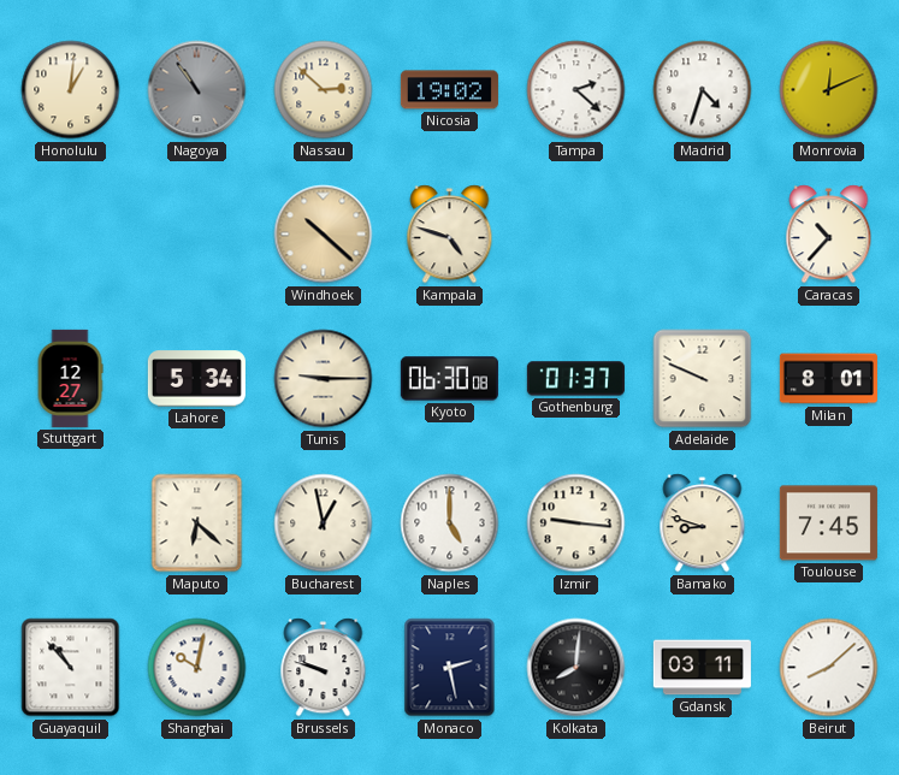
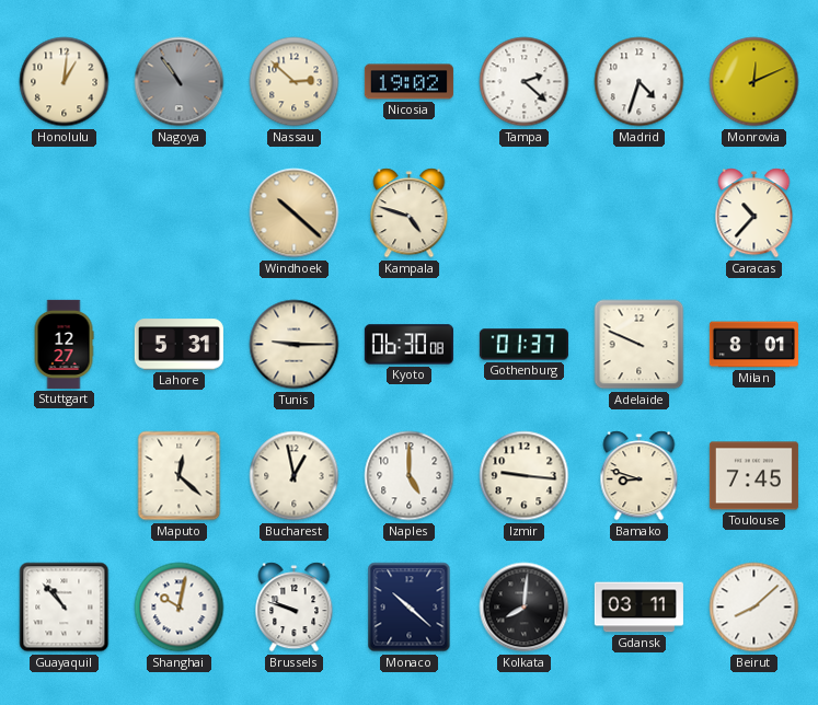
Lahore: 5:34 -> 5:31 (178, 345)
Maputo: 6:22 -> 12:22 (180, 476)
Monaco: 2:28 -> 10:22 (410, 608)
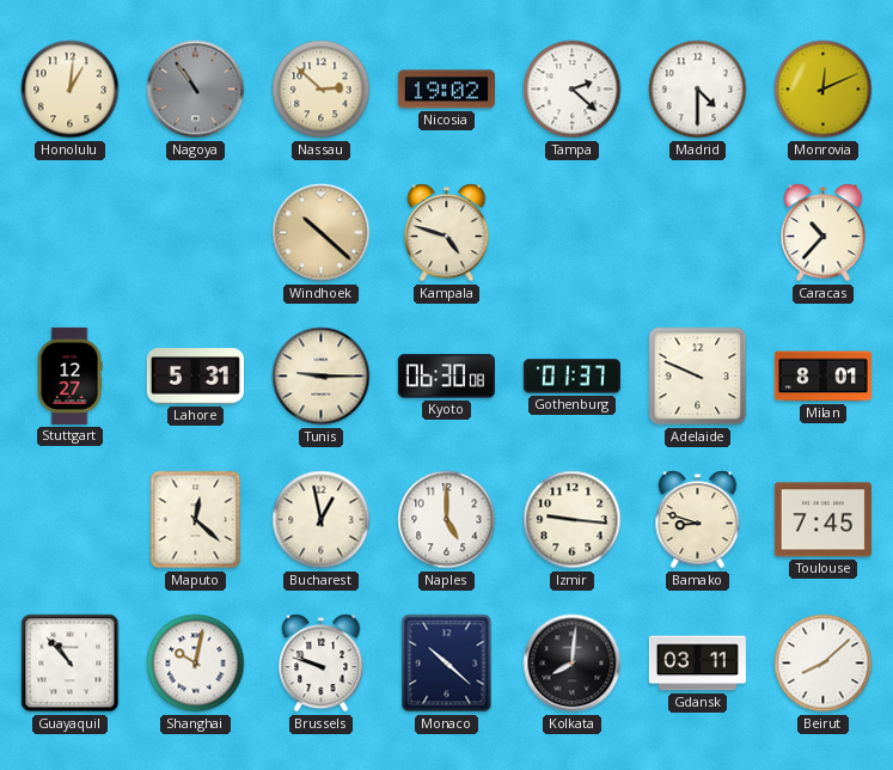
Madrid: 4:33 -> 4:30 (698, 90)
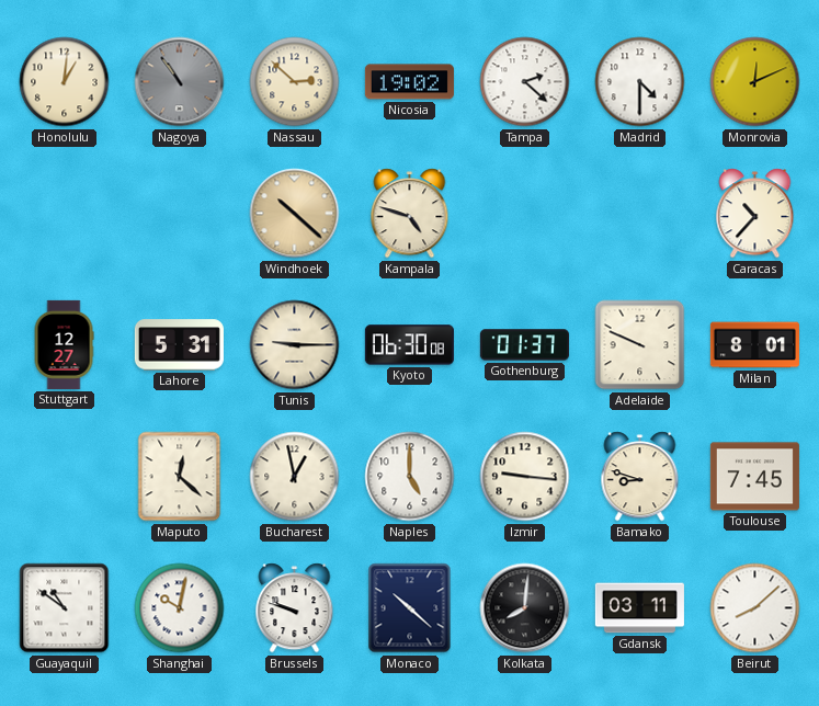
Guayaquil: 10:53 -> 10:51 (65, 608)
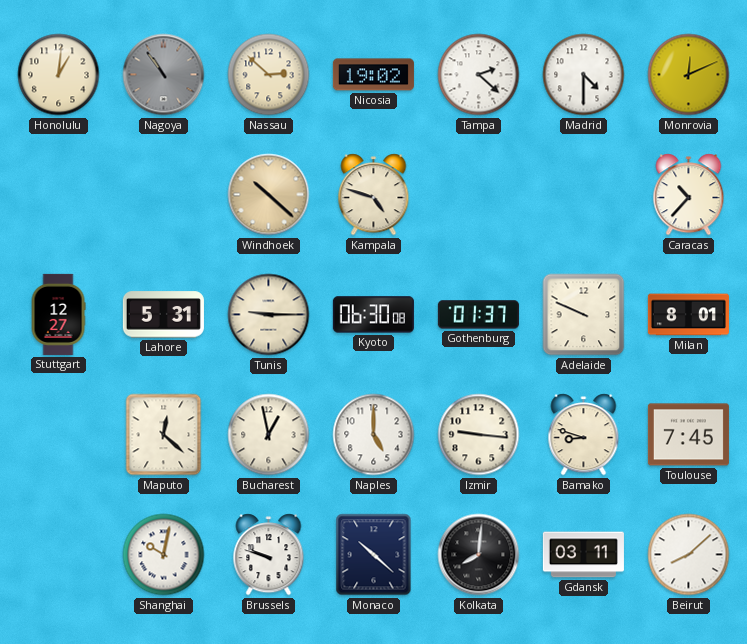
Guayaquil: 10:51 -> none (65, 608)
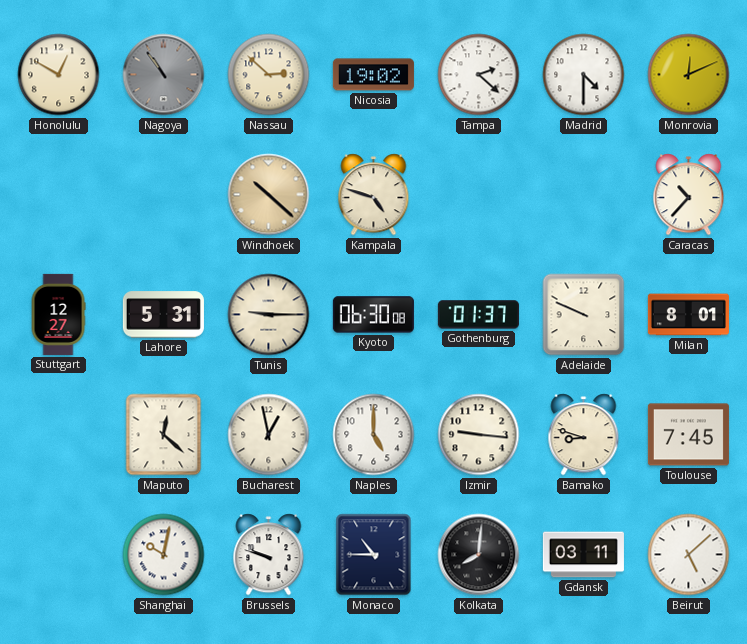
Honolulu: 1:01 -> 12:50 (59, 75)
Monaco: 10:22 -> 10:45 (374, 555)
Beirut: 8:08 -> 5:08 (689, 555)
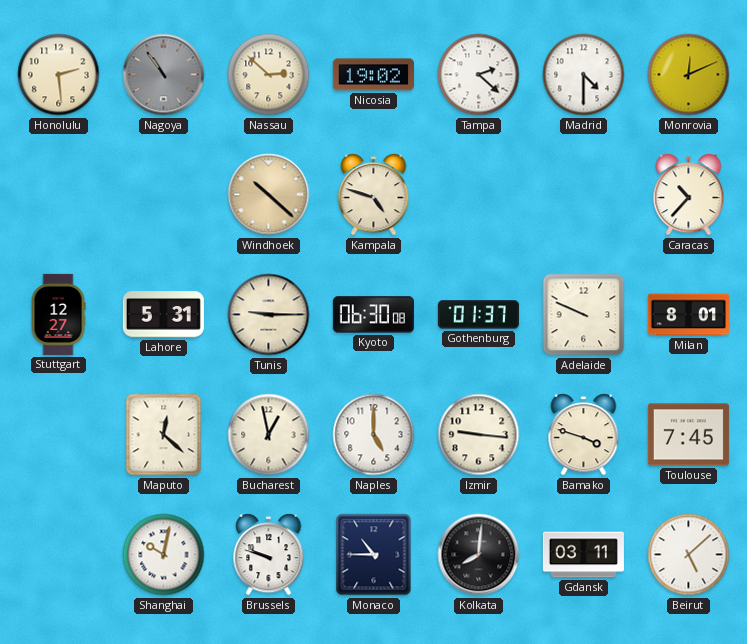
Honolulu: 12:50 -> 2:29 (59, 75)
Bamako: 8:48 -> 3:48 (584, 435)
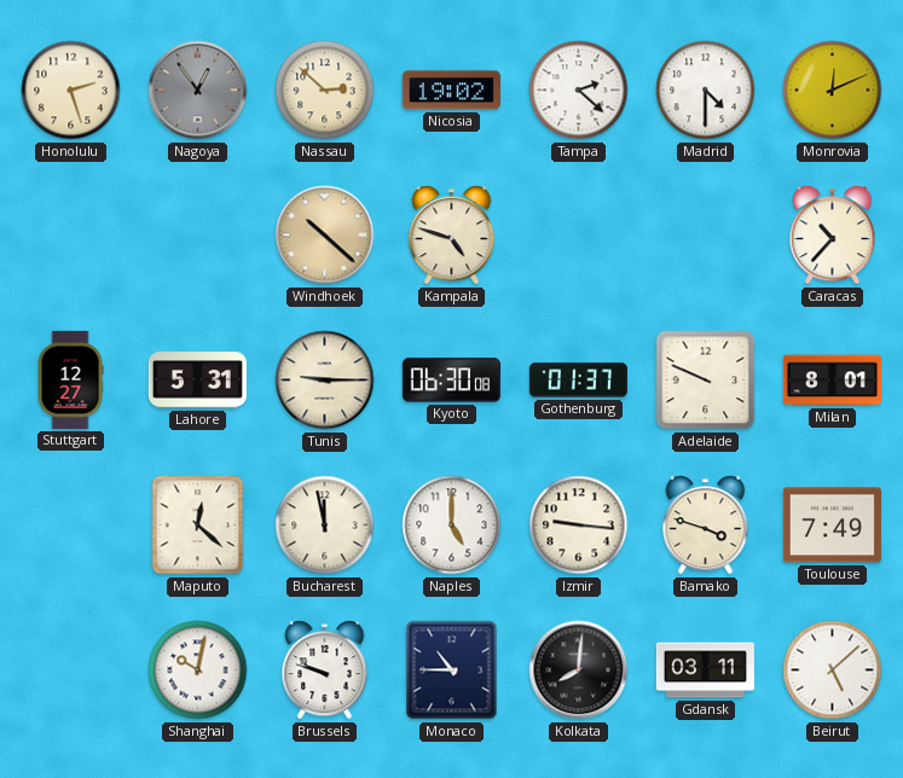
Honolulu: 2:29 -> 2:27 (71, 91)
Nagoya: 10:54 -> 12:54 (198, 91)
Bucharest: 12:58 -> 11:58 (325, 526)
Toulouse: 7:45 -> 7:49 (832, 526)
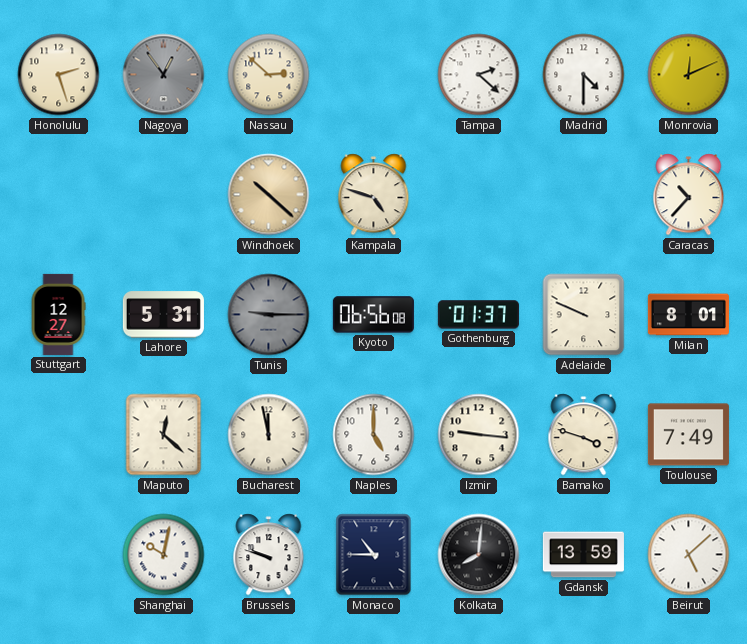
Nicosia: 19:02 -> none (451, 91)
Tunis dial: cream -> grey (269, 315)
Kyoto: 06:30 -> 06:56 (373, 315)
Gdansk: 03:11 -> 13:59 (583, 555)
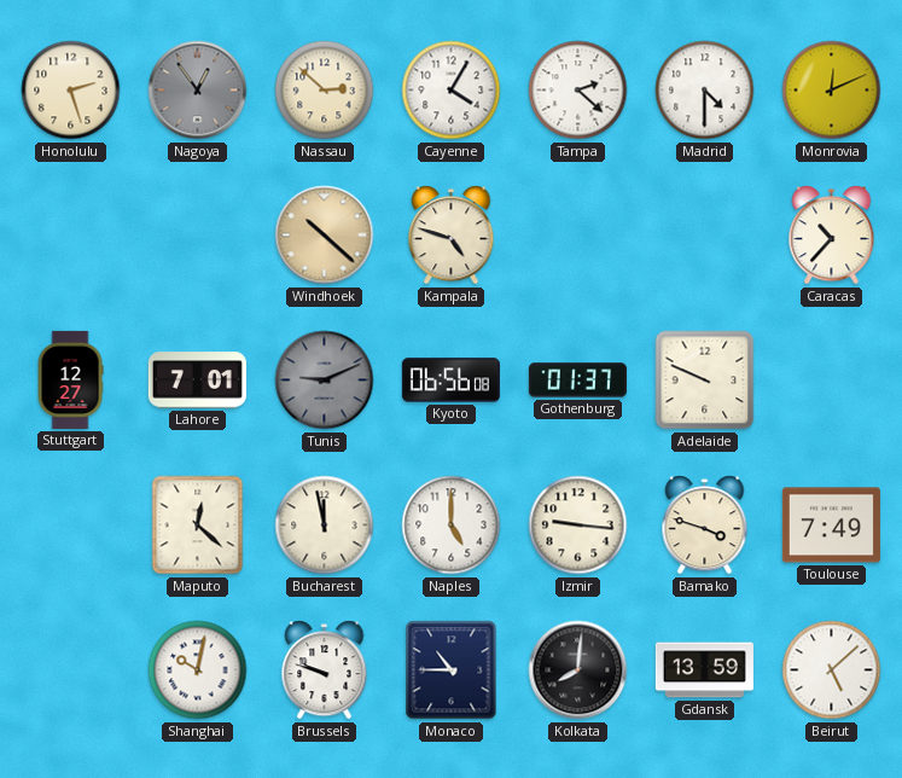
Cayenne: none -> 4:05 (452, 91)
Lahore: 5:31 -> 7:01 (197, 381)
Tunis: 9:15 -> 9:11 (325, 381)
Milan: 8:01 -> none (688, 315)
